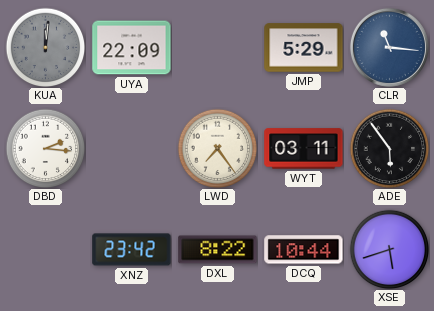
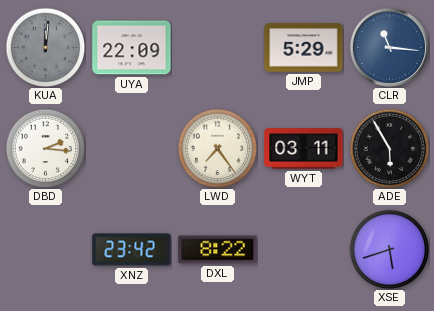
ADE: 5:54 -> 5:55 (389, 148)
DCQ: 10:44 -> none (304, 250)
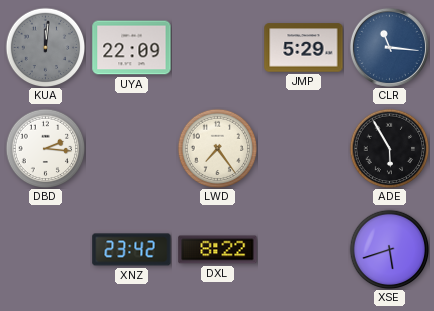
WYT: 03:11 -> none (304, 149)
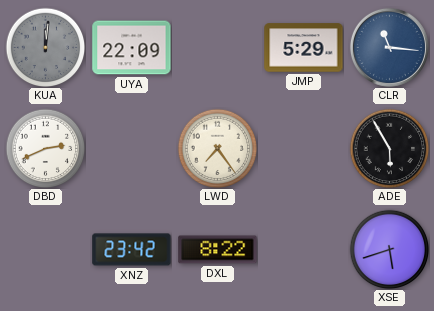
DBD: 2:16 -> 2:41 (45, 148)
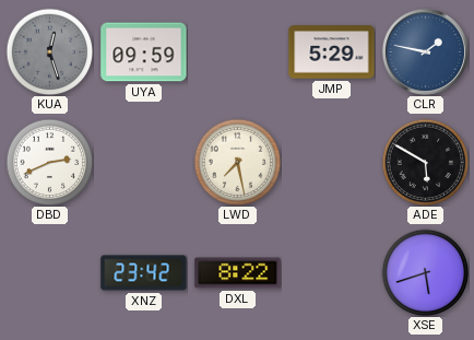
KUA: 12:01 -> 12:27 (49, 51)
UYA: 22:09 -> 09:59 (144, 52)
CLR: 11:16 -> 1:47 (425, 51)
LWD: 7:24 -> 7:28 (237, 162)
ADE: 5:55 -> 5:50 (425, 162)
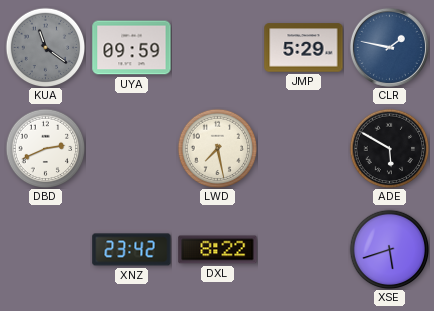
KUA: 12:27 -> 11:21 (45, 47)
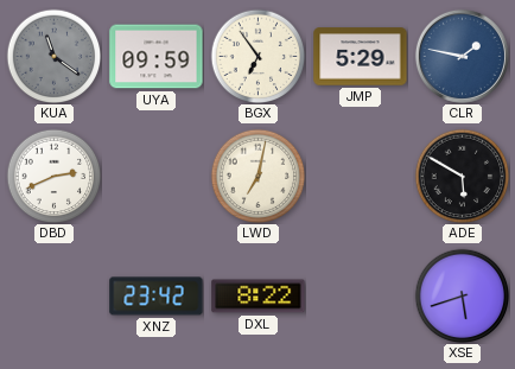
BGX: none -> 6:54 (257, 56)
LWD: 7:28 -> 7:02 (257, 176)
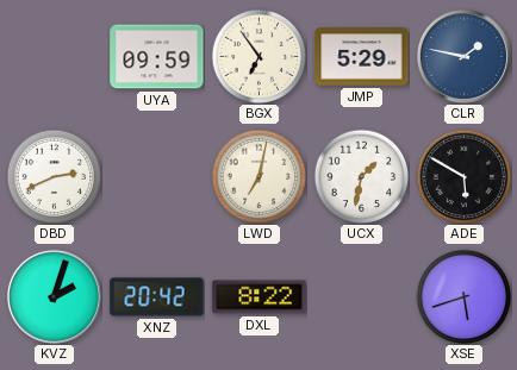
KUA: 11:21 -> none (53, 56)
UCX: none -> 1:32 (361, 176)
KVZ: none -> 2:03 (54, 296)
XNZ: 23:42 -> 20:42 (157, 297)
